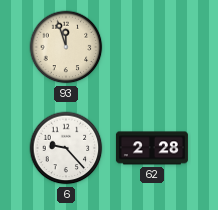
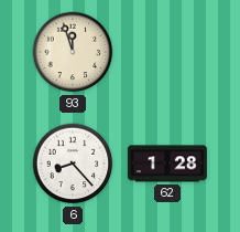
6: 9:23 -> 8:23 (73, 164)
62: 2:28 -> 1:28 (167, 164)
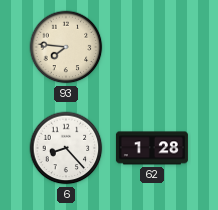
93: 11:57 -> 7:46 (66, 47)
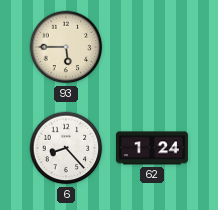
93: 7:46 -> 5:45 (66, 47)
62: 1:28 -> 1:24 (152, 148)
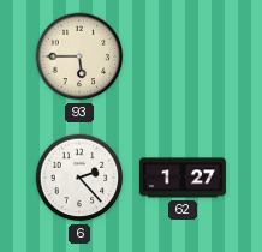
6: 8:23 -> 2:23 (79, 178)
62: 1:24 -> 1:27 (183, 178)
